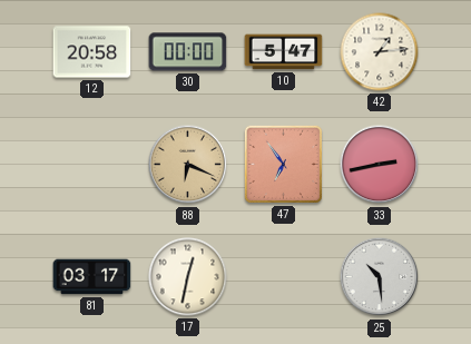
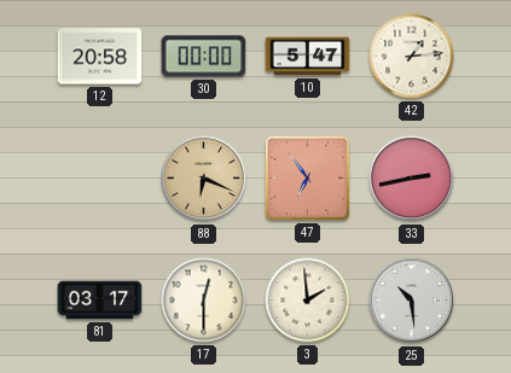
17: 12:32 -> 12:30 (204, 301)
3: none -> 1:59 (308, 301)
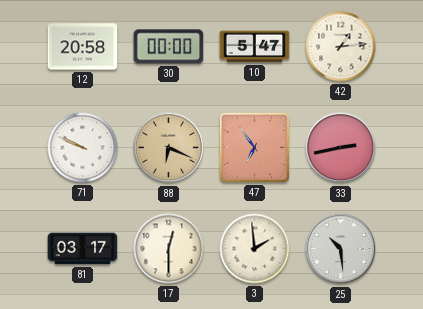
71: none -> 9:49 (83, 148)
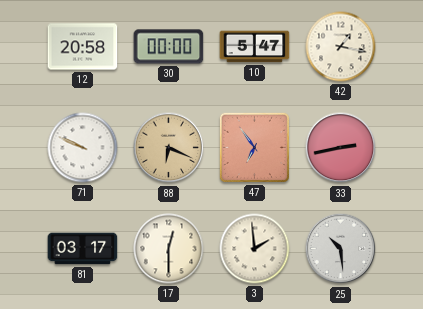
42: 1:14 -> 1:17 (341, 47)
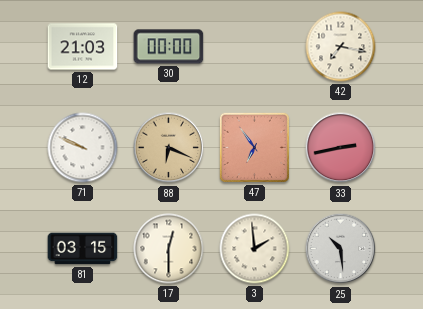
12: 20:58 -> 21:03 (83, 47)
10: 5:47 -> none (255, 47)
42: 1:17 -> 7:17 (341, 47)
81: 03:17 -> 03:15 (83, 249)
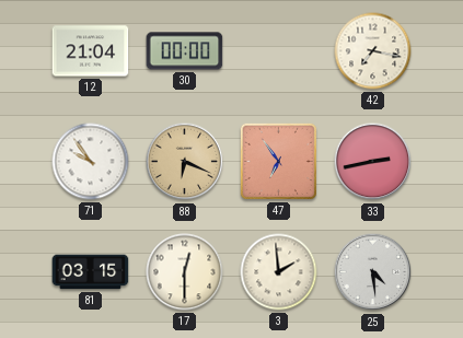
12: 21:03 -> 21:04 (91, 51)
71: 9:49 -> 9:54 (91, 162)
25: 10:29 -> 4:29 (373, 272)
